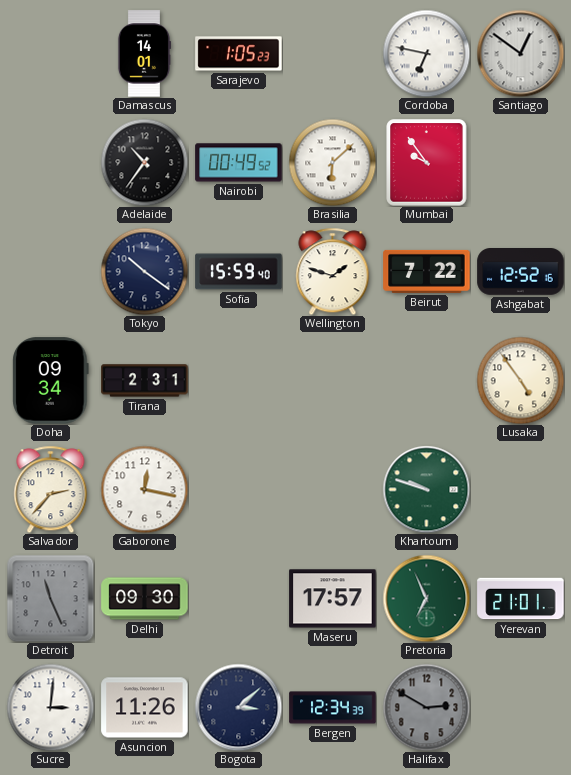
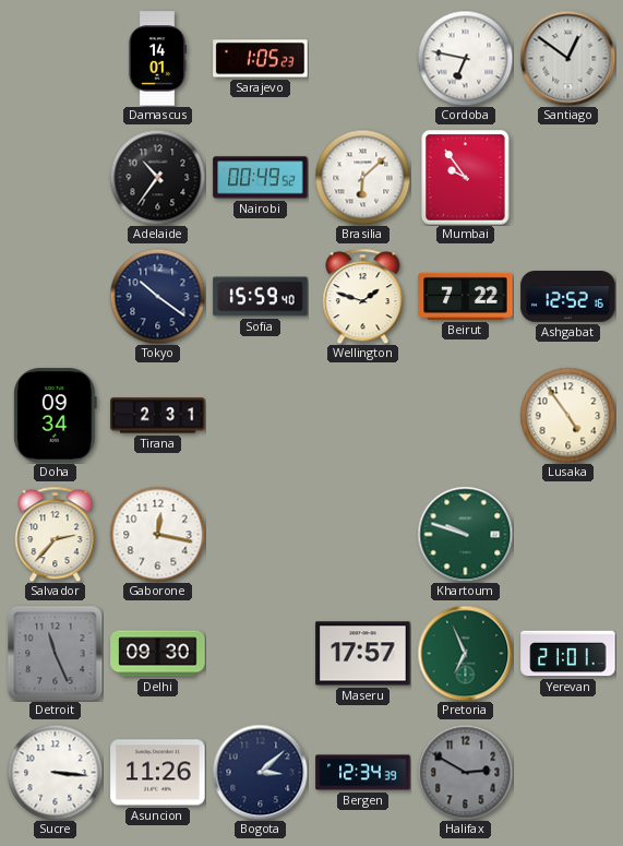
Sucre: 3:01 -> 3:16 (55, 772)
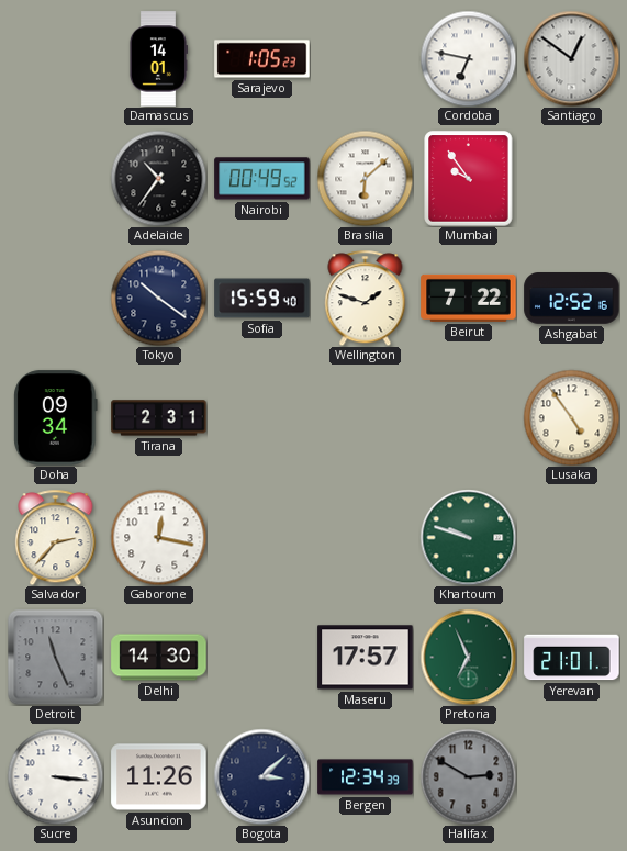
Delhi: 09:30 -> 14:30 (159, 658)
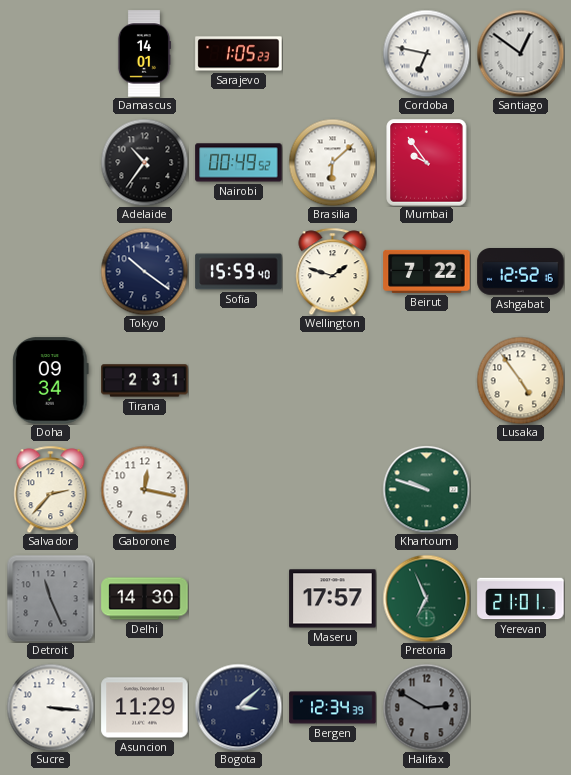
Asuncion: 11:26 -> 11:29 (145, 708)
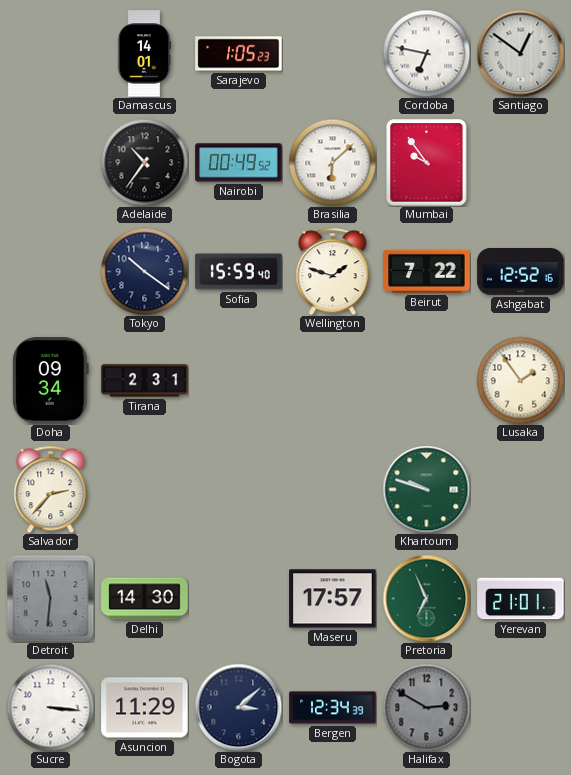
Lusaka: 4:54 -> 1:54 (520, 380)
Gaborone: 12:17 -> none (144, 489)
Detroit: 11:26 -> 11:31 (50, 599)
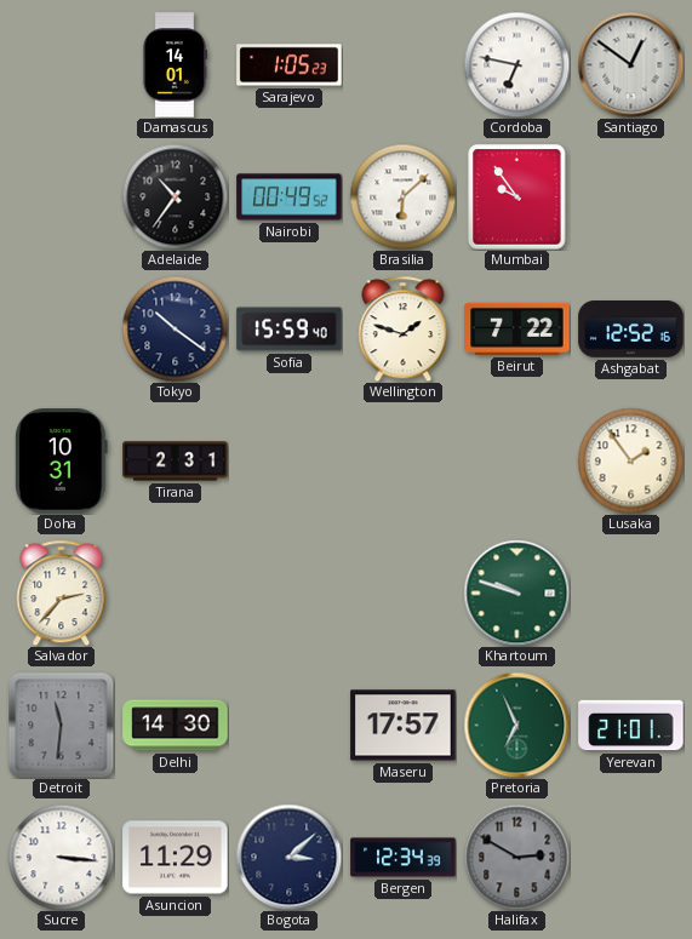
Doha: 09:34 -> 10:31 (62, 462)
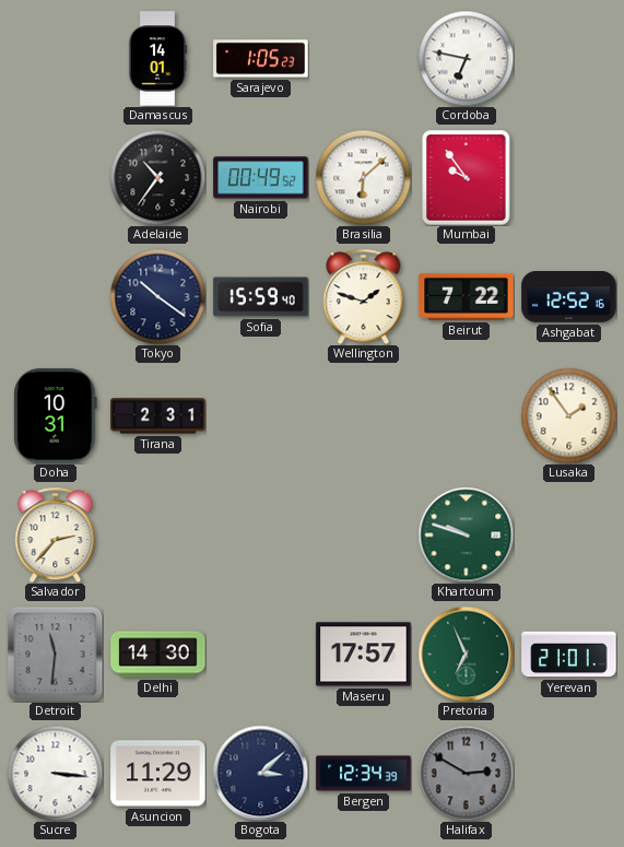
Santiago: 12:51 -> none (630, 64)
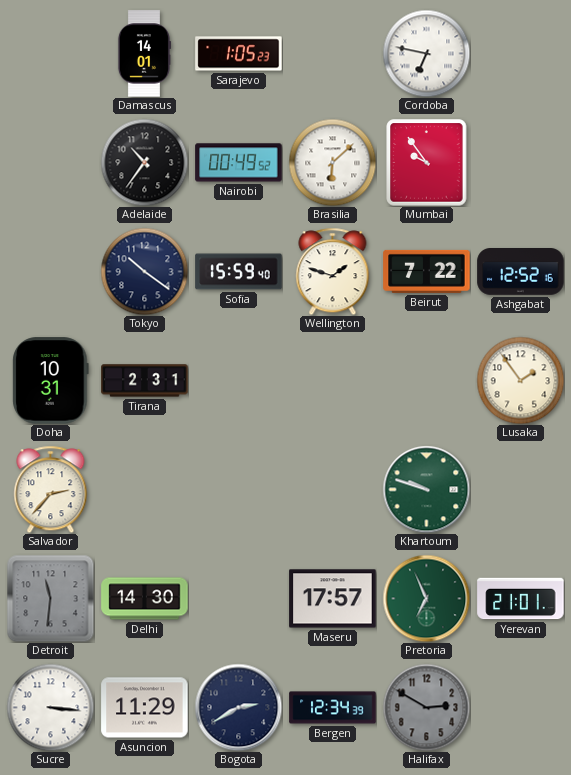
Bogota: 3:08 -> 2:40 (238, 707)
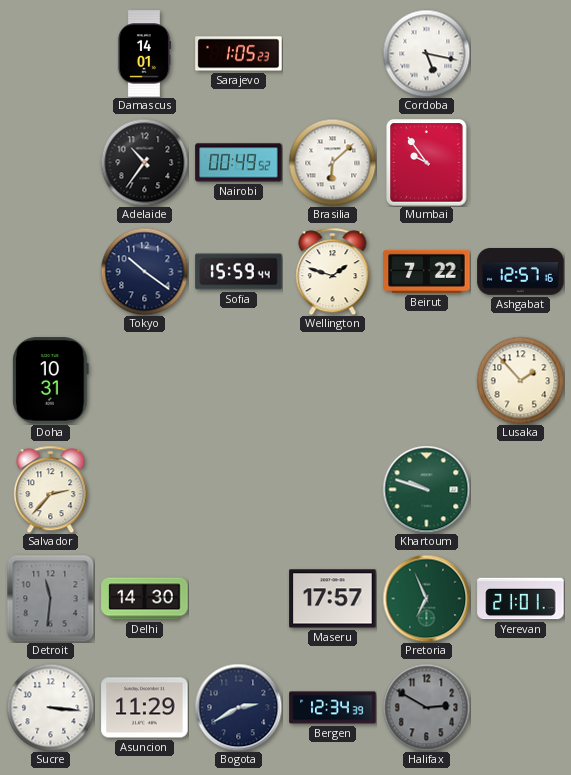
Cordoba: 6:47 -> 5:17 (426, 53)
Sofia: 15:59:40 -> 15:59:44 (239, 272)
Ashgabat: 12:52 -> 12:57 (521, 272)
Tirana: 2:31 -> none (145, 381)
Lusaka: 1:54 -> 1:53 (520, 380)
